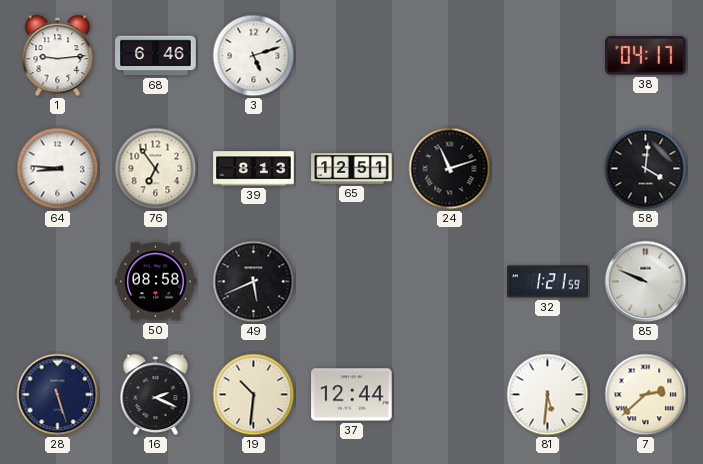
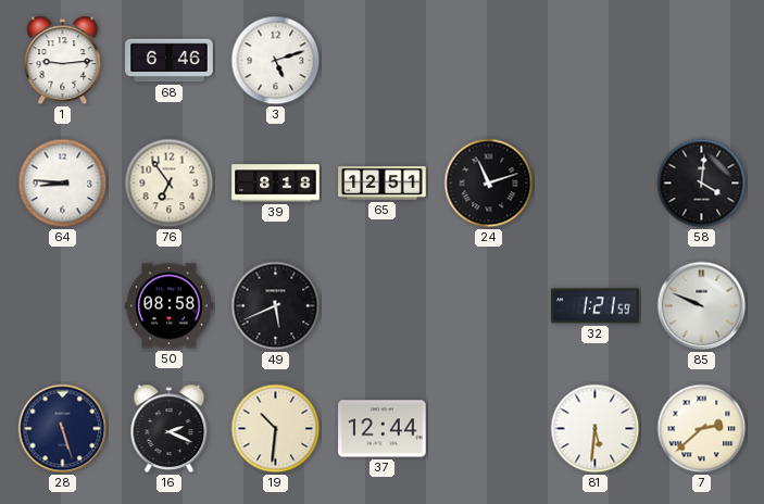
38: 04:17 -> none (646, 56)
39: 8:13 -> 8:18 (276, 184)
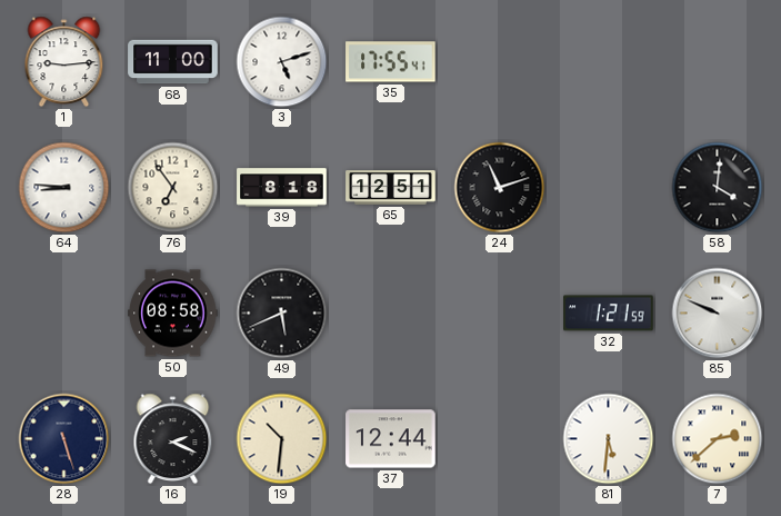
68: 6:46 -> 11:00 (173, 62)
35: none -> 17:55 (391, 62)
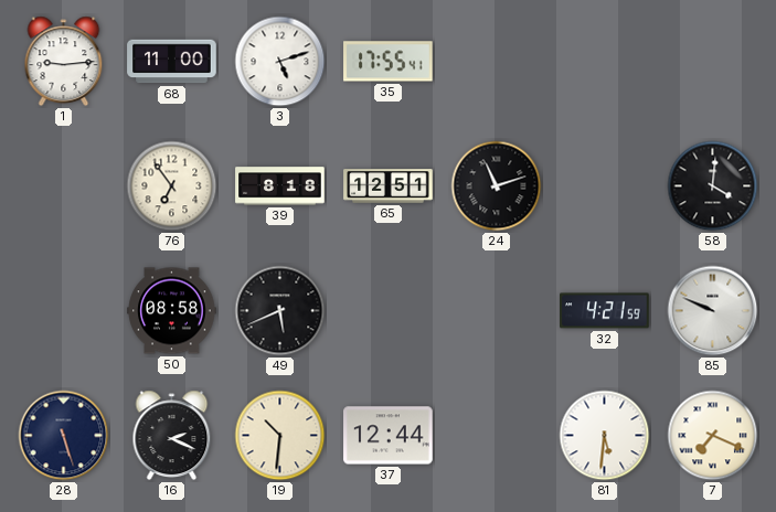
64: 8:46 -> none (64, 188)
32: 1:21 -> 4:21 (605, 311)
7: 2:38 -> 7:19 (713, 436)
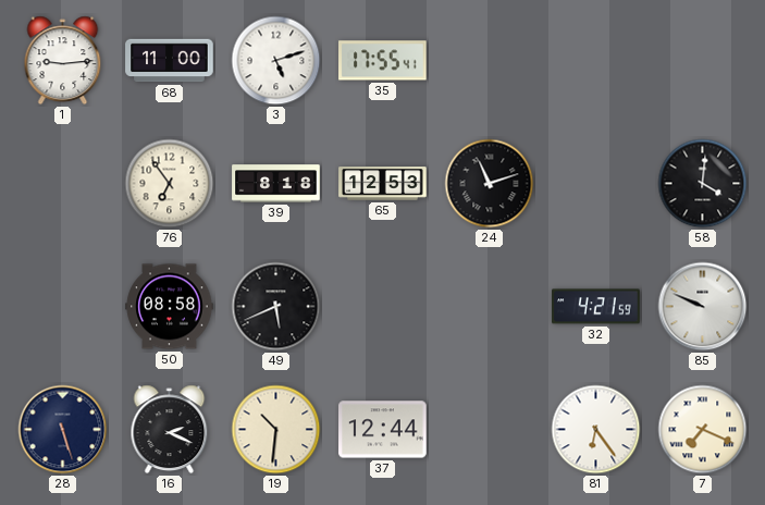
65: 12:51 -> 12:53 (383, 184)
81: 5:31 -> 6:24 (596, 430)
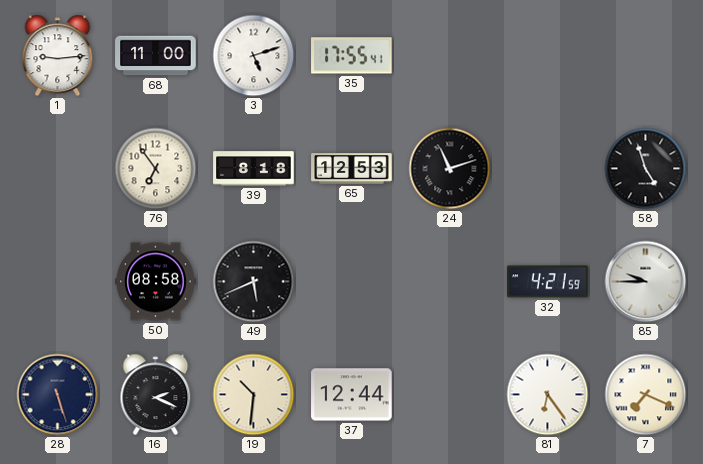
58: 4:01 -> 4:57 (646, 169)
85: 9:49 -> 9:45 (646, 282)
